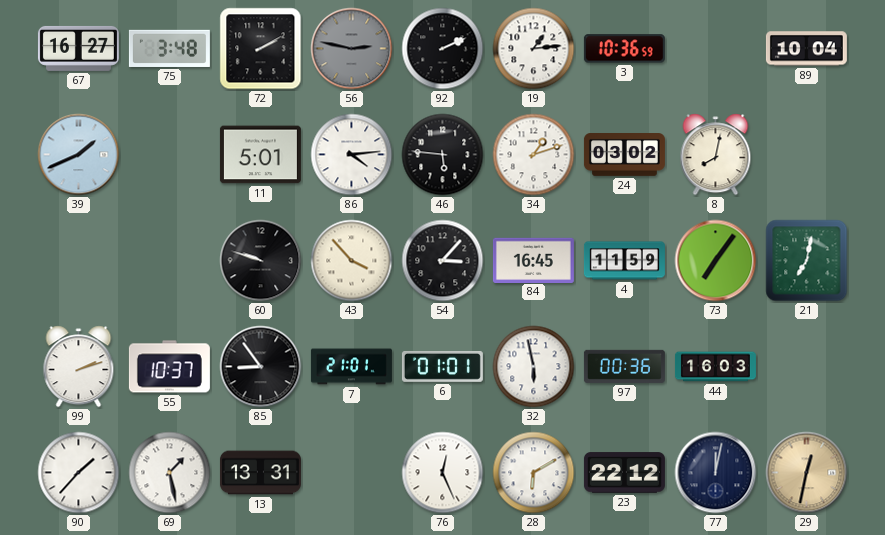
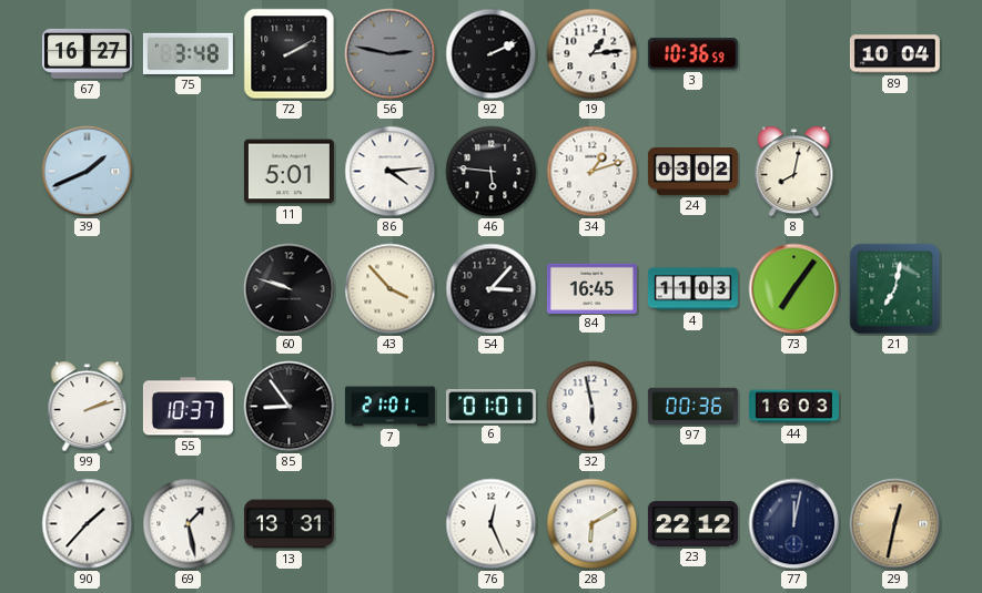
4: 11:59 -> 11:03 (692, 289)
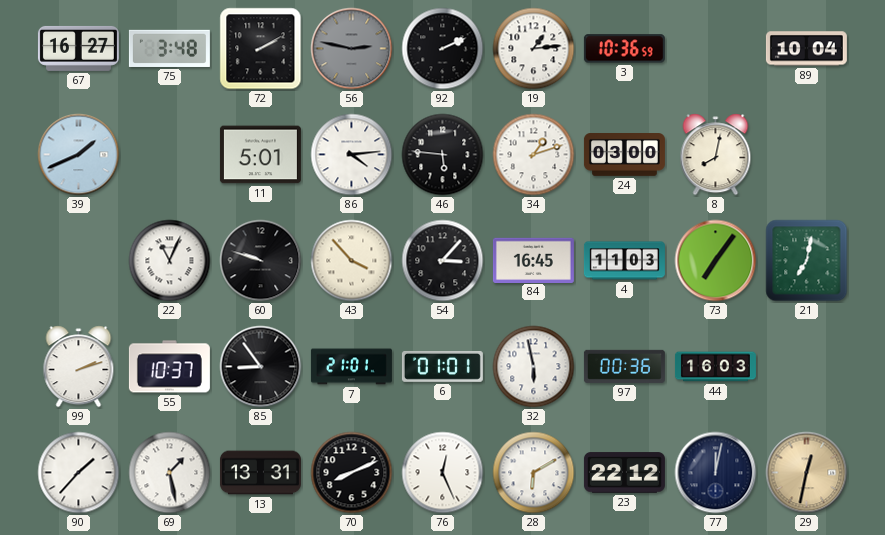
24: 03:02 -> 03:00 (624, 155)
22: none -> 11:04 (170, 261)
70: none -> 8:11 (352, 473)
